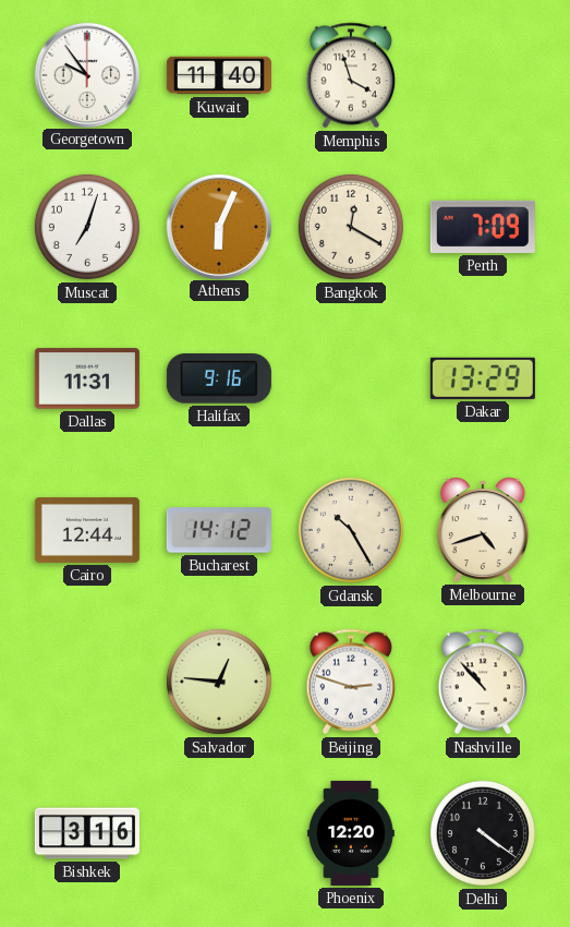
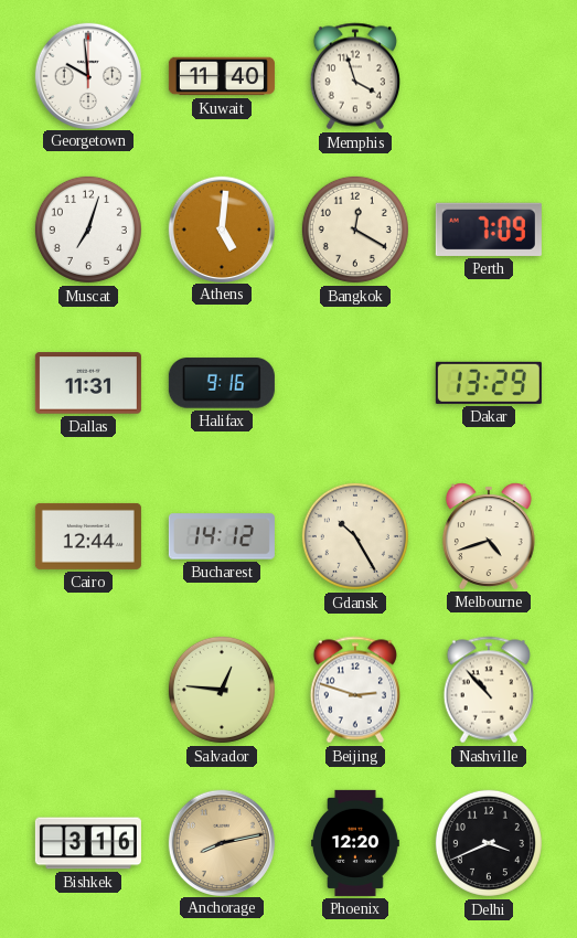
Georgetown: 9:54 -> 9:59 (87, 75)
Athens: 6:04 -> 5:01 (221, 228)
Anchorage: none -> 8:13 (221, 842)
Delhi: 4:21 -> 3:41 (489, 843)
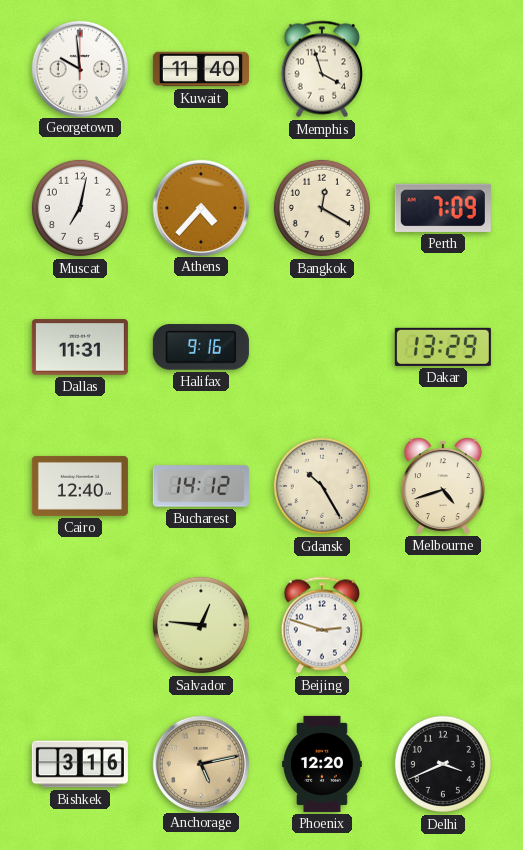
Muscat: 7:03 -> 7:02 (80, 208)
Athens: 5:01 -> 4:37 (200, 207)
Cairo: 12:44 -> 12:40 (80, 486)
Nashville: 10:53 -> none (488, 690)
Anchorage: 8:13 -> 5:13 (200, 763)
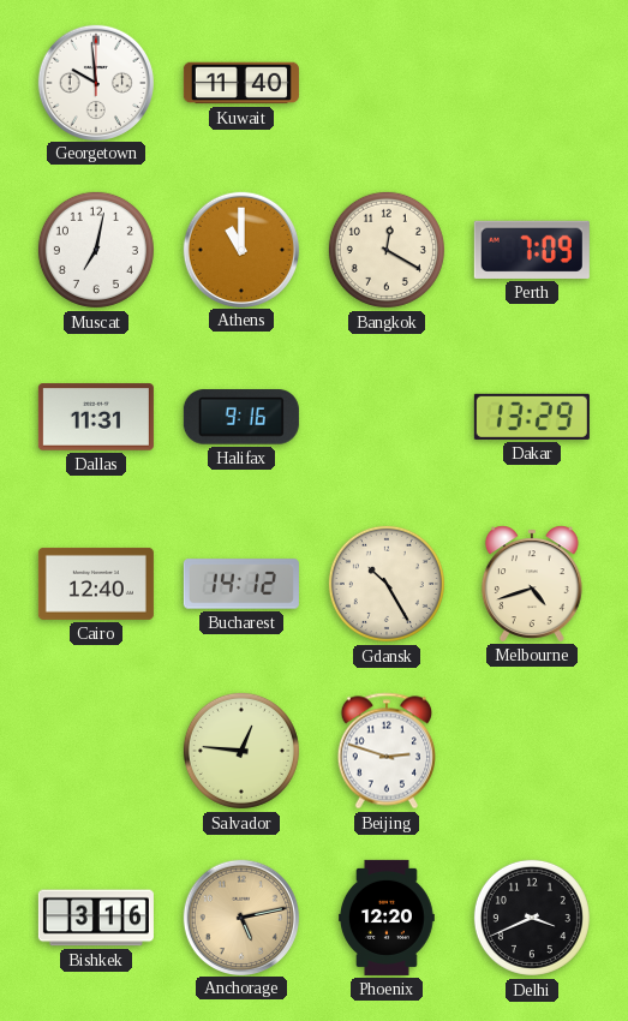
Memphis: 3:57 -> none (321, 69)
Athens: 4:37 -> 11:00 (240, 249)
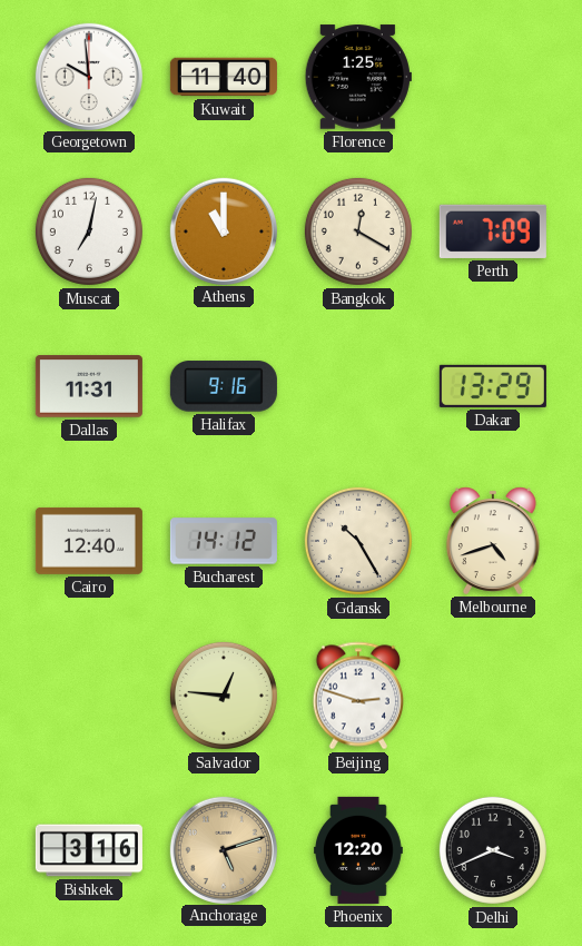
Florence: none -> 1:25 (358, 77)
Anchorage: 5:13 -> 5:12 (223, 849)
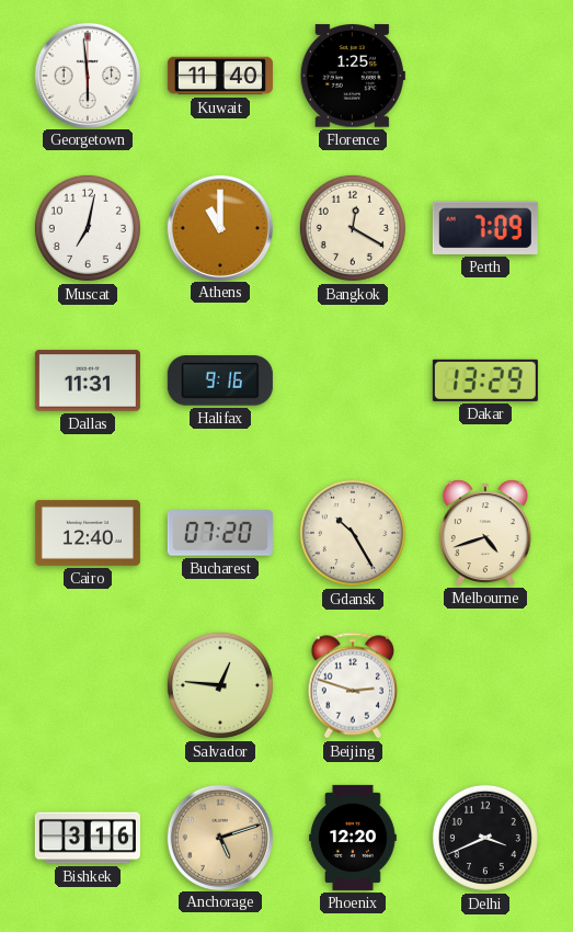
Georgetown: 9:59 -> 5:59 (87, 75)
Bucharest: 14:12 -> 07:20 (220, 533)
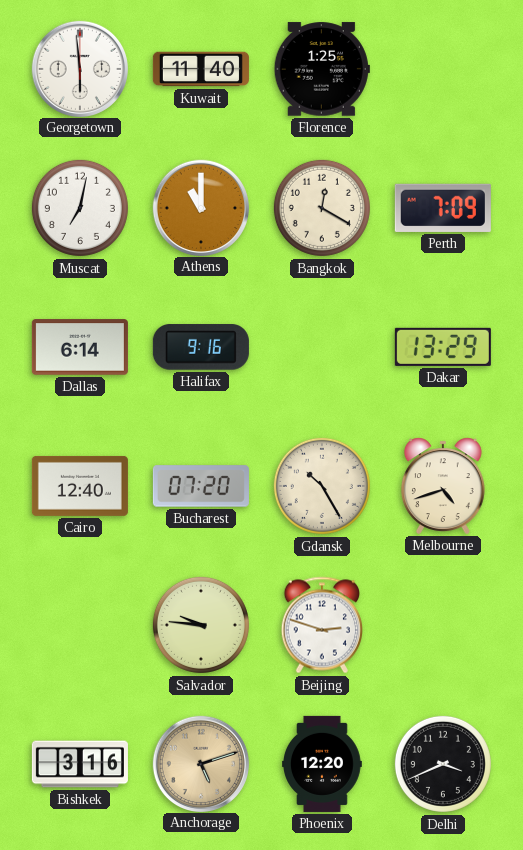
Dallas: 11:31 -> 6:14 (80, 347)
Salvador: 12:46 -> 9:46 (201, 625)
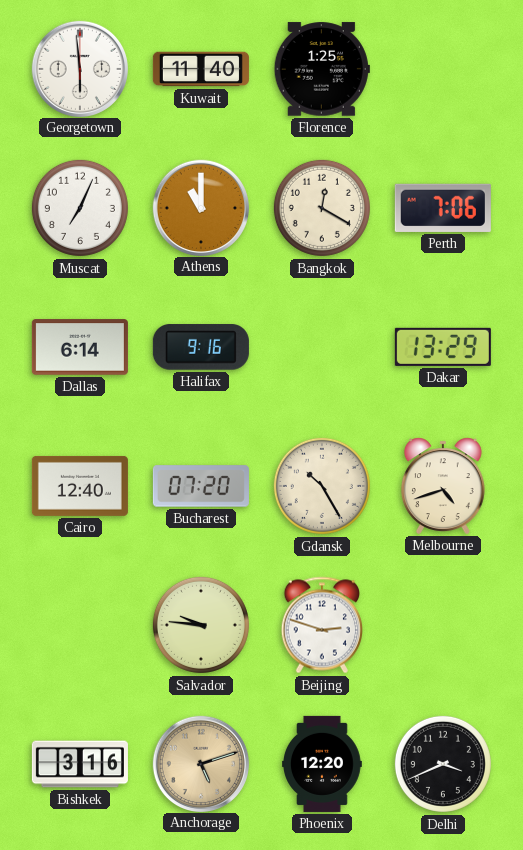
Muscat: 7:02 -> 7:04 (80, 208)
Perth: 7:09 -> 7:06 (443, 208)
